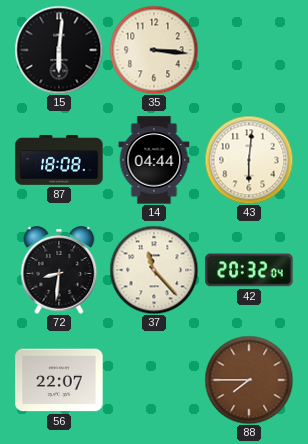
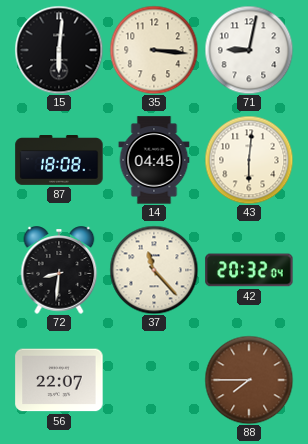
71: none -> 9:02 (249, 50)
14: 04:44 -> 04:45 (154, 160)
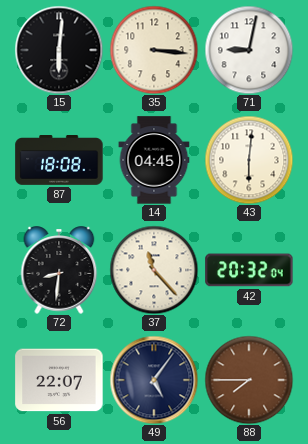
49: none -> 5:06 (154, 380)
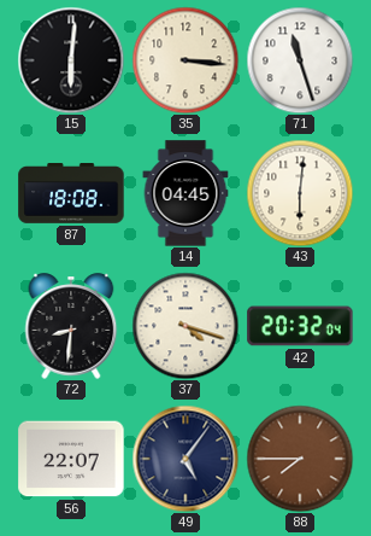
71: 9:02 -> 11:27 (300, 60)
37: 11:23 -> 4:18 (185, 326)
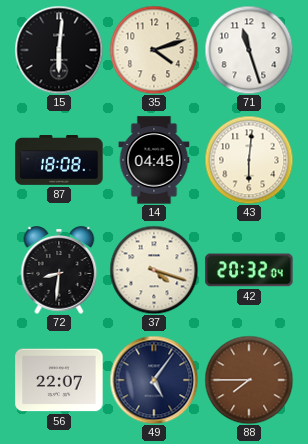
35: 3:16 -> 4:12 (154, 50)
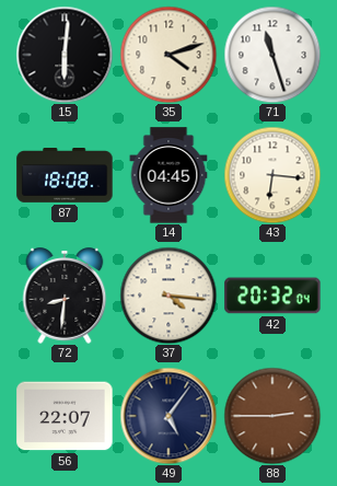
43: 6:01 -> 6:16 (272, 175)
37: 4:18 -> 4:16 (168, 296)
88: 7:45 -> 2:45 (272, 416)
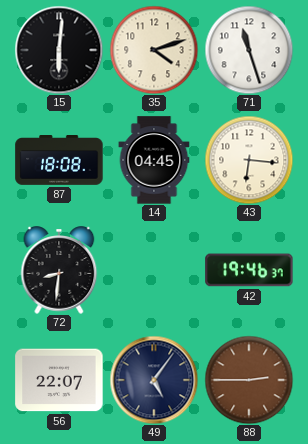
37: 4:16 -> none (168, 296)
42: 20:32 -> 19:46 (249, 270)
